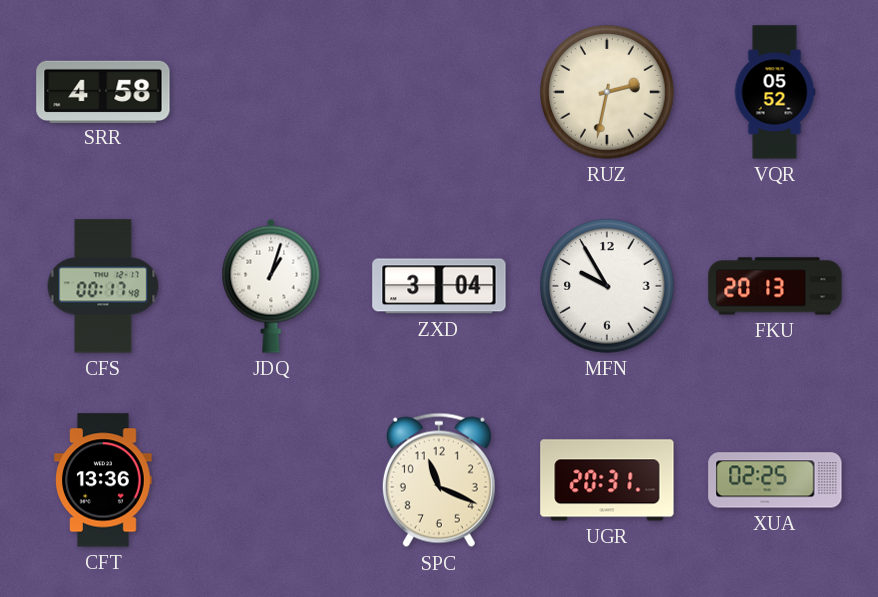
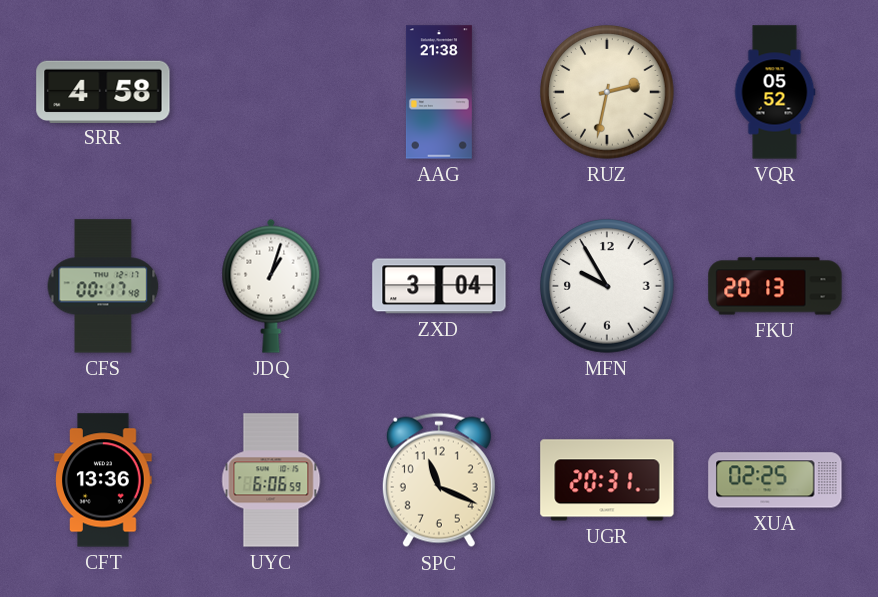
AAG: none -> 21:38 (439, 92)
UYC: none -> 6:06 (271, 480)
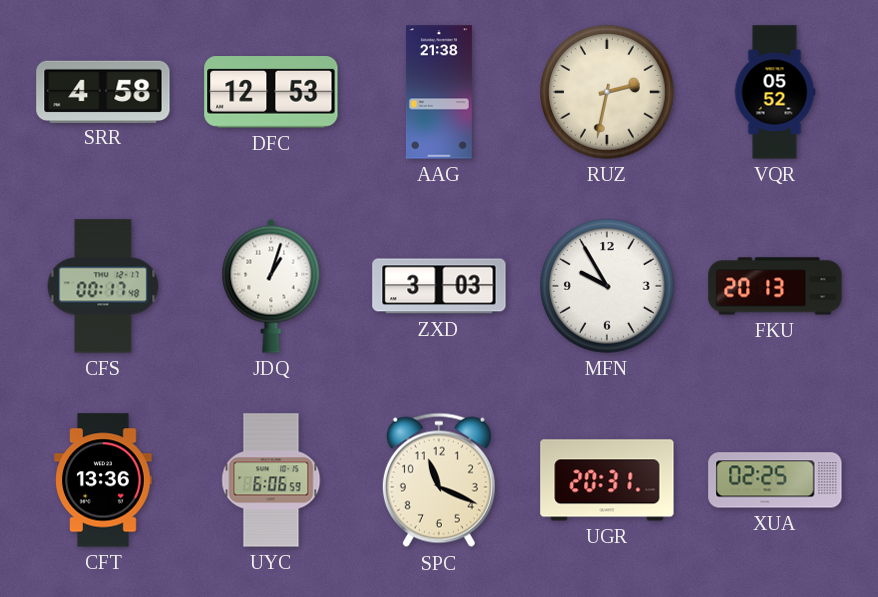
DFC: none -> 12:53 (271, 93)
ZXD: 3:04 -> 3:03 (439, 286)
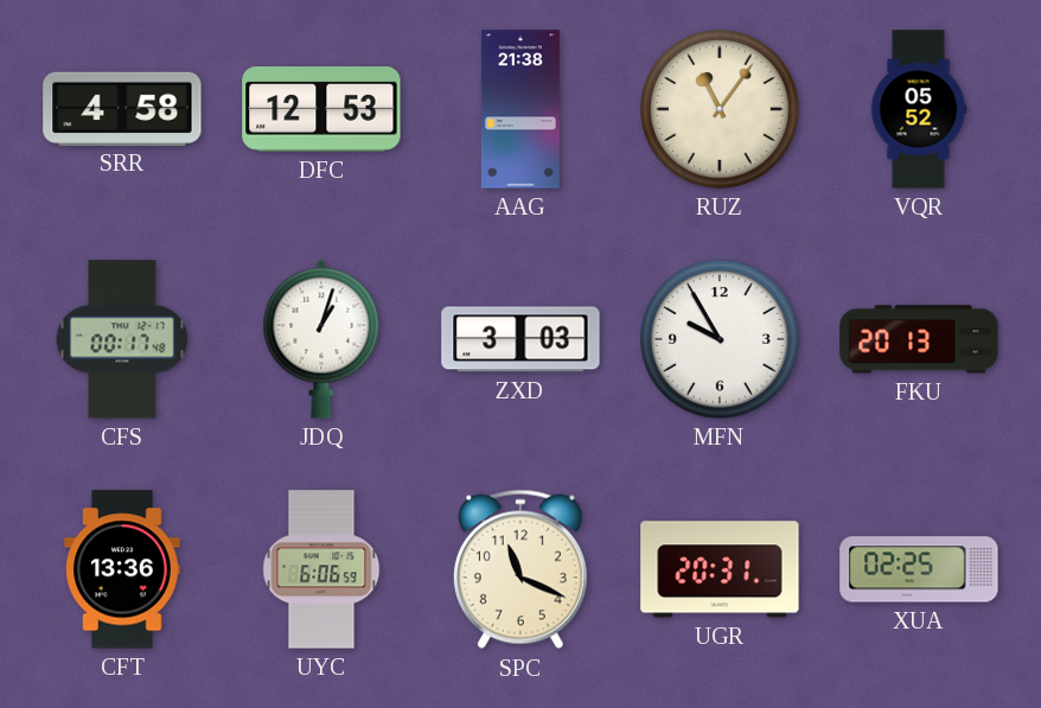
RUZ: 2:32 -> 11:06 (721, 110)
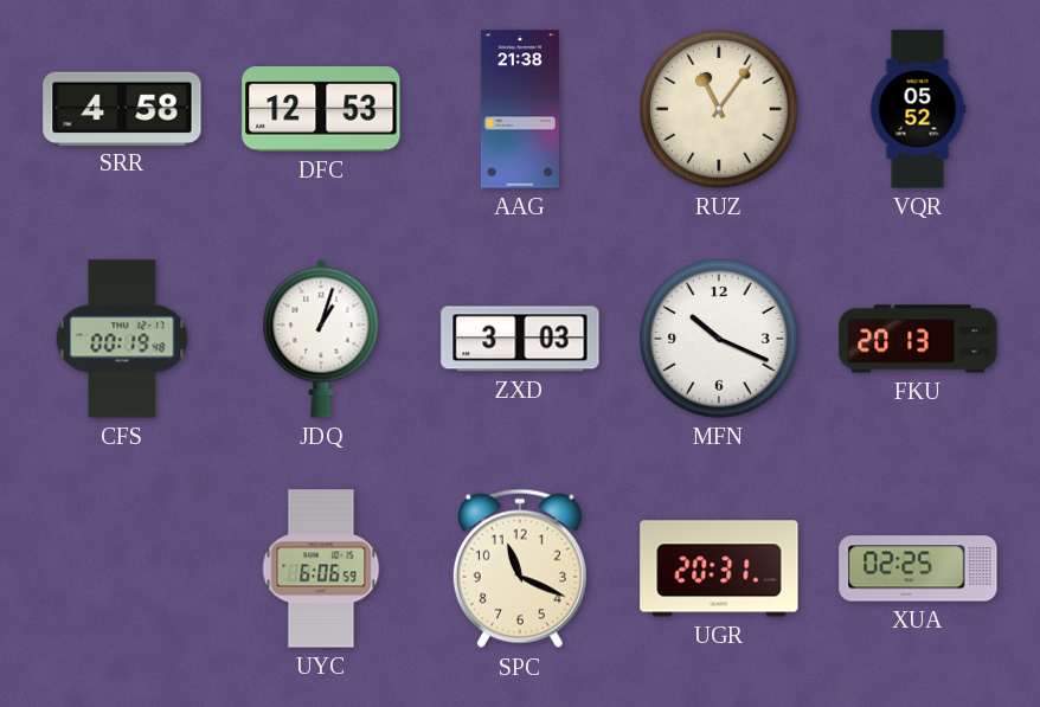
CFS: 00:17 -> 00:19 (122, 339)
MFN: 9:55 -> 10:19 (720, 340)
CFT: 13:36 -> none (122, 569)
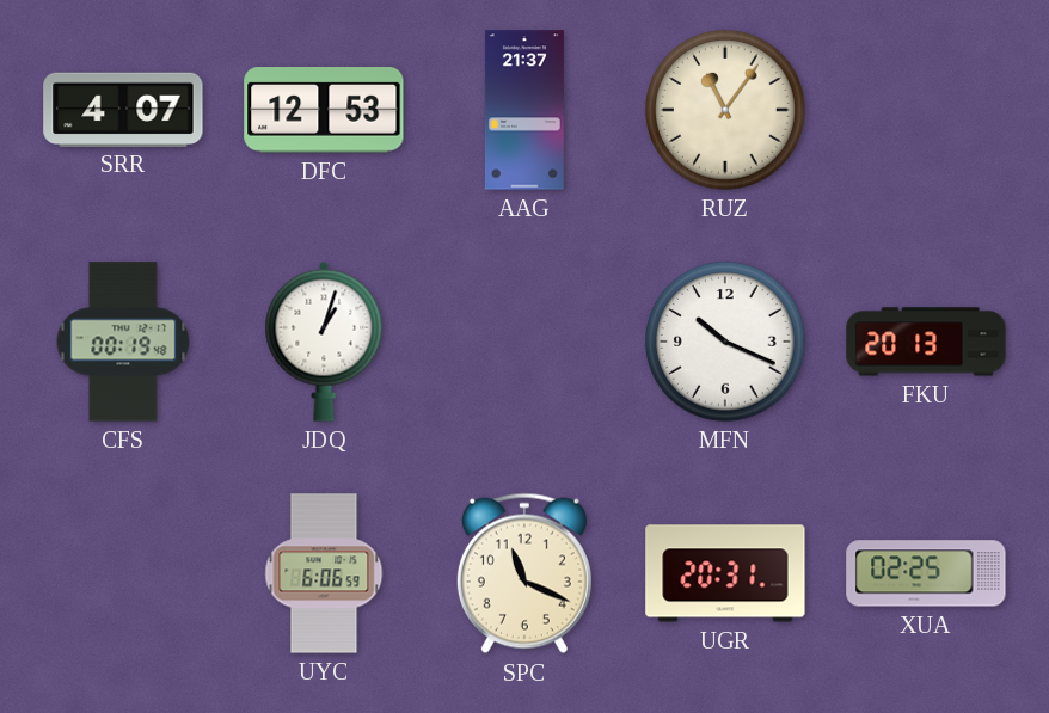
SRR: 4:58 -> 4:07 (123, 109)
AAG: 21:38 -> 21:37 (524, 110)
VQR: 05:52 -> none (918, 109)
ZXD: 3:03 -> none (520, 339)
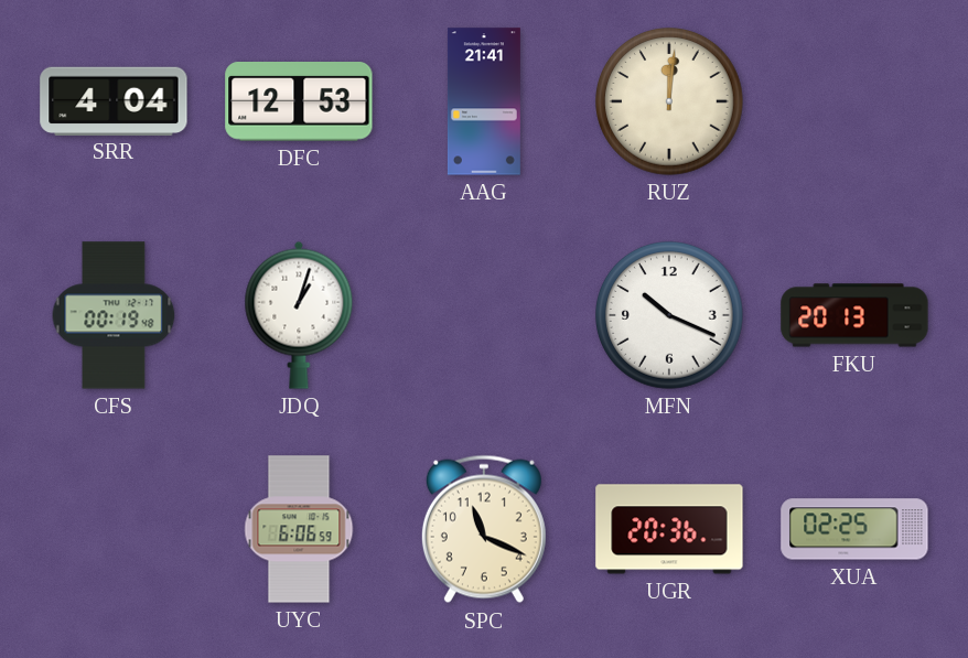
SRR: 4:07 -> 4:04 (114, 100)
AAG: 21:37 -> 21:41 (484, 101)
RUZ: 11:06 -> 12:01 (670, 103)
UGR: 20:31 -> 20:36 (669, 529)
